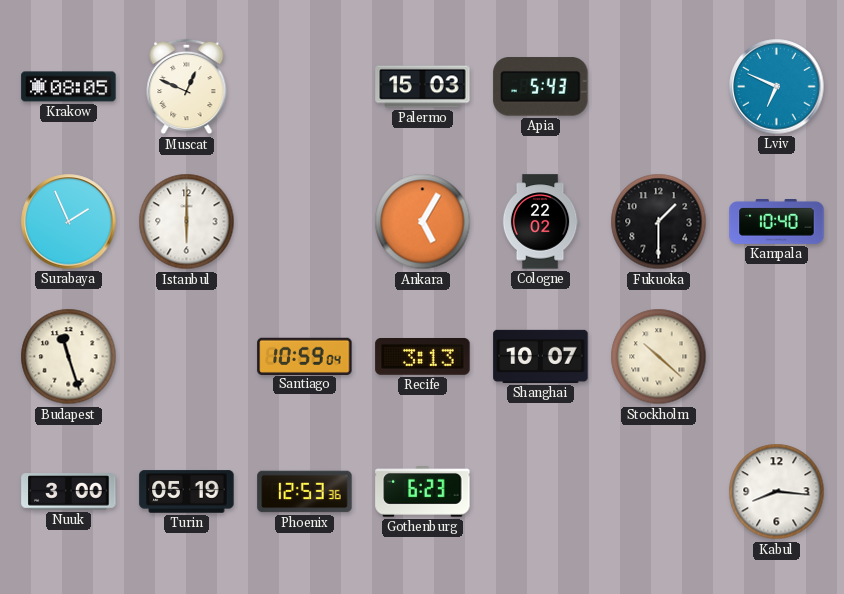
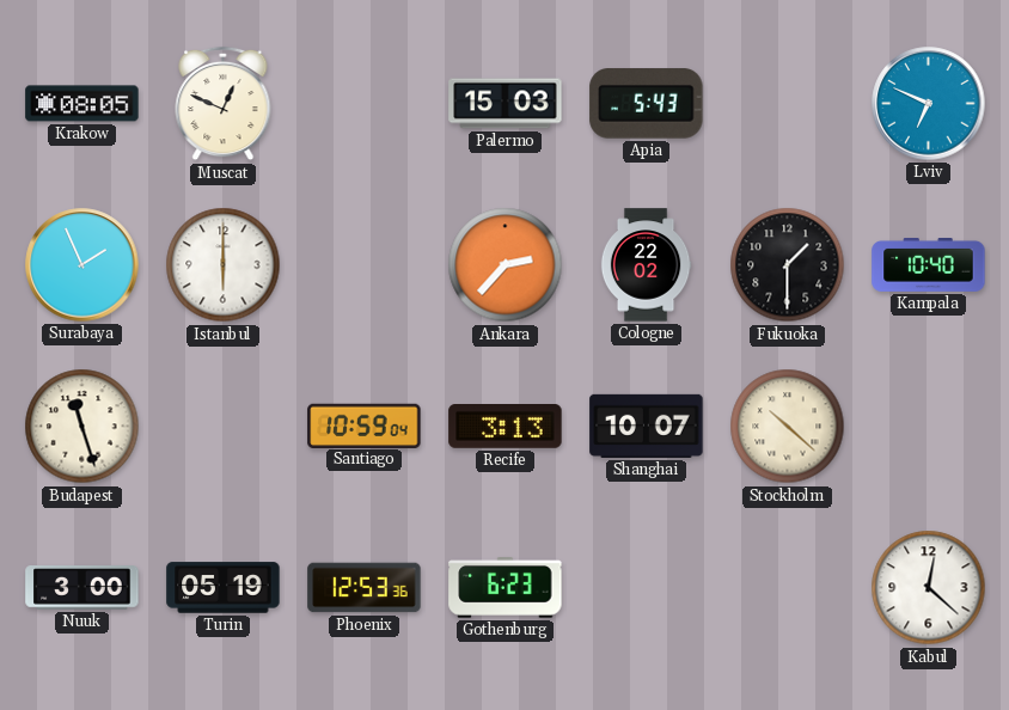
Ankara: 5:05 -> 2:37 (506, 265)
Kabul: 8:16 -> 12:22 (929, 588)
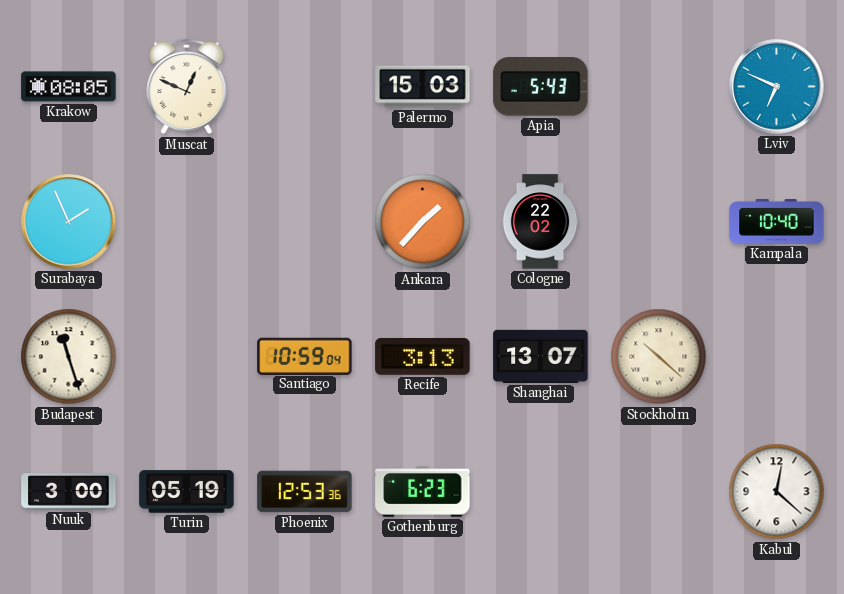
Istanbul: 6:00 -> none (224, 265)
Ankara: 2:37 -> 1:37 (423, 222)
Fukuoka: 1:30 -> none (788, 265)
Shanghai: 10:07 -> 13:07 (541, 356)
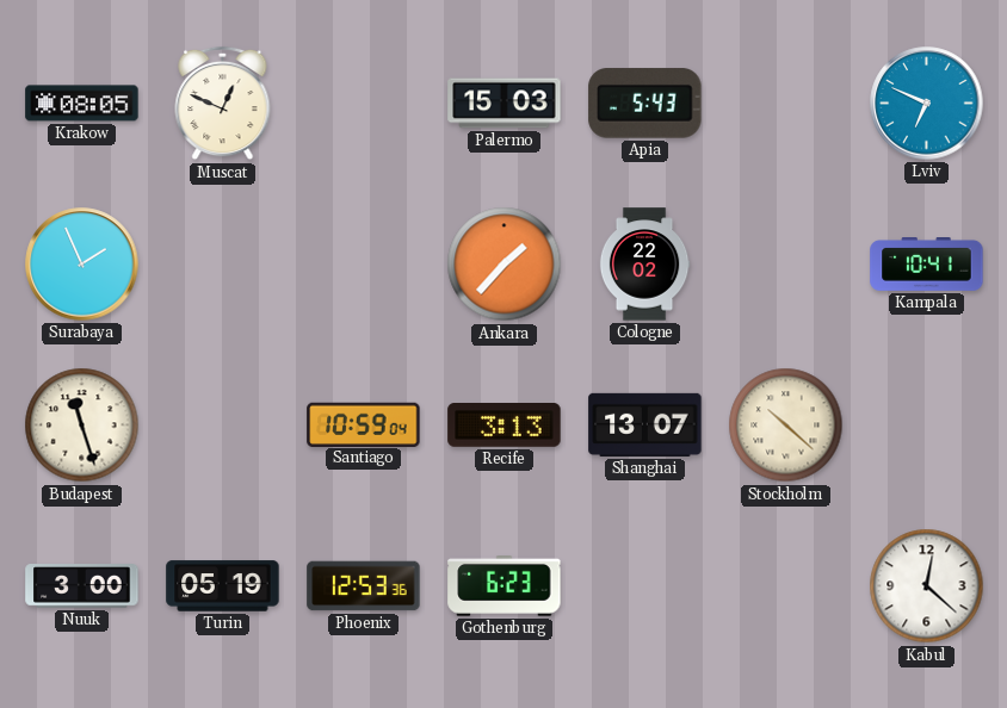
Kampala: 10:40 -> 10:41 (927, 265)
